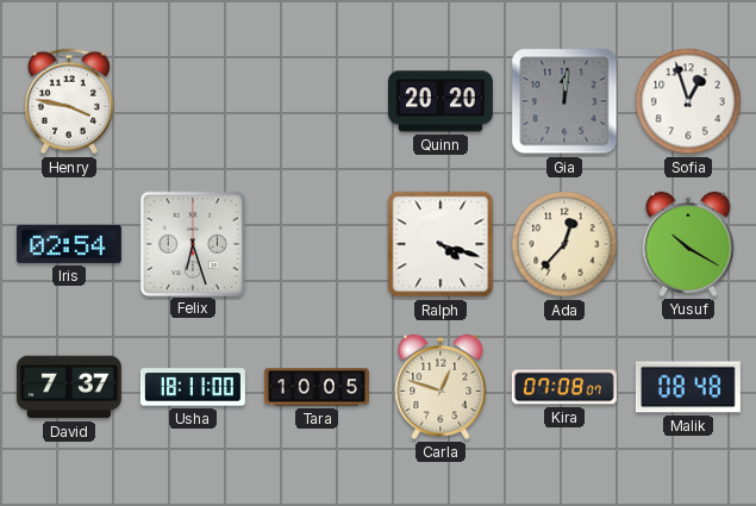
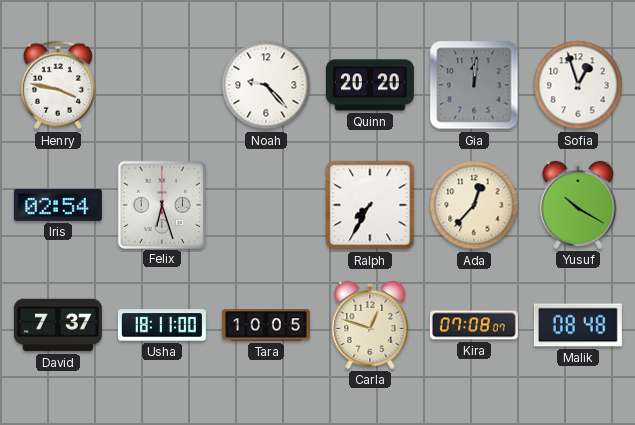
Noah: none -> 9:23 (266, 85)
Ralph: 4:18 -> 7:35 (370, 205)
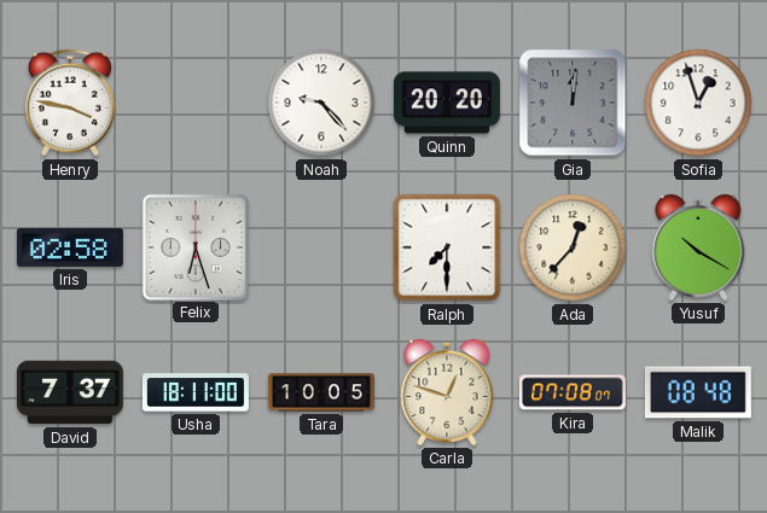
Iris: 02:54 -> 02:58 (70, 247)
Ralph: 7:35 -> 7:30 (447, 247)
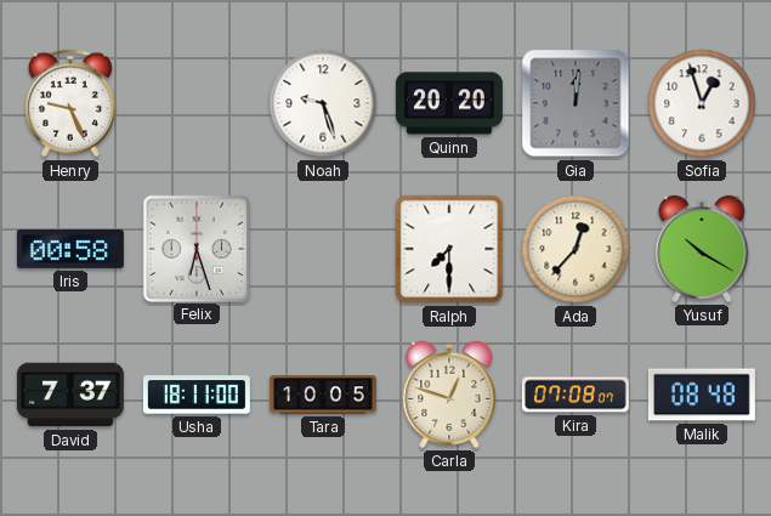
Henry: 3:47 -> 9:26 (70, 103)
Noah: 9:23 -> 9:27 (323, 103)
Iris: 02:58 -> 00:58 (70, 249)
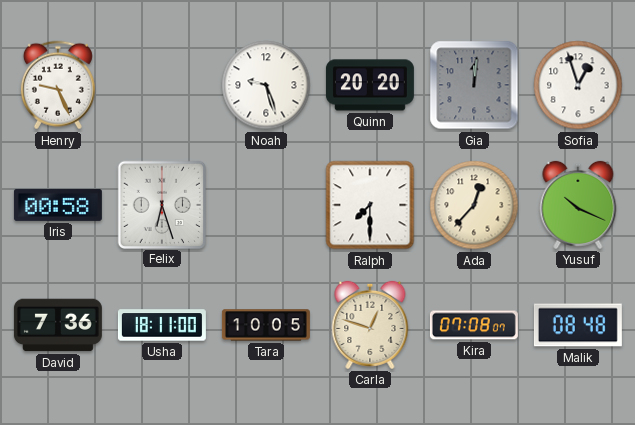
Yusuf: 10:20 -> 10:19 (578, 205)
David: 7:37 -> 7:36 (58, 325)
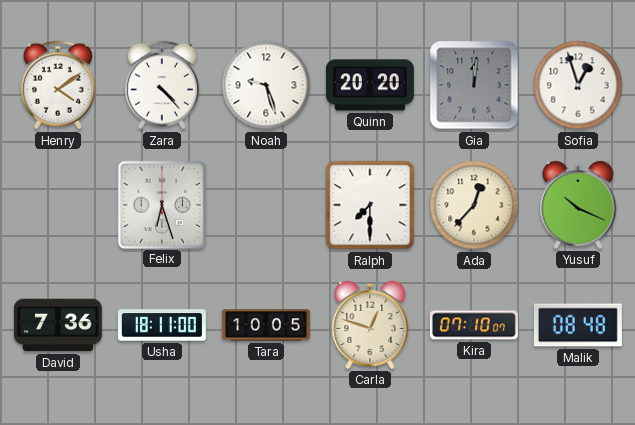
Henry: 9:26 -> 4:09 (58, 85)
Zara: none -> 4:23 (162, 85)
Iris: 00:58 -> none (58, 205)
Kira: 07:08 -> 07:10 (474, 325)
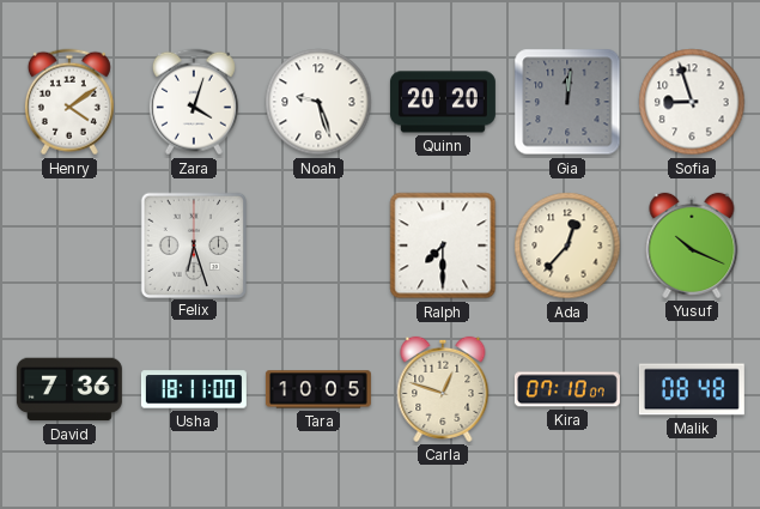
Zara: 4:23 -> 4:03 (194, 102)
Sofia: 12:57 -> 8:57 (692, 102)
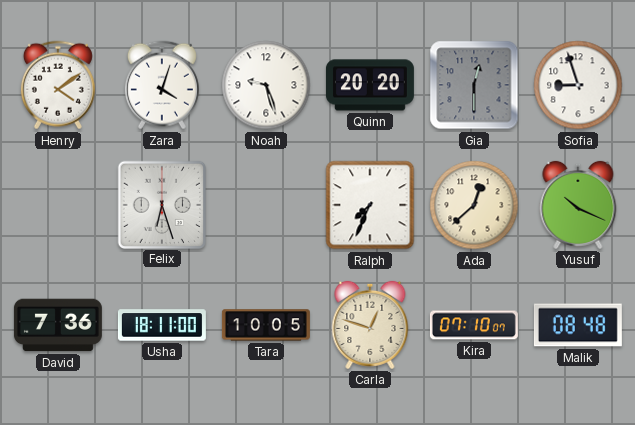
Gia: 12:01 -> 12:30 (474, 85)
Ralph: 7:30 -> 7:34 (370, 205)
Ada: 12:37 -> 12:38 (474, 205)
